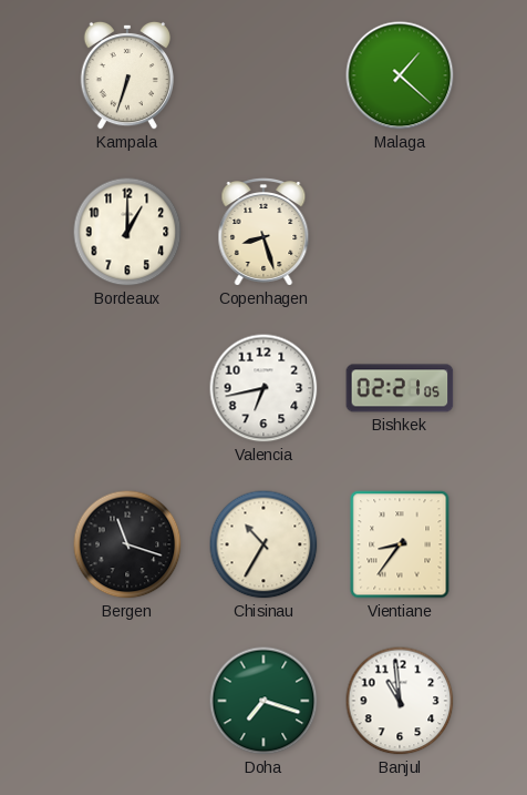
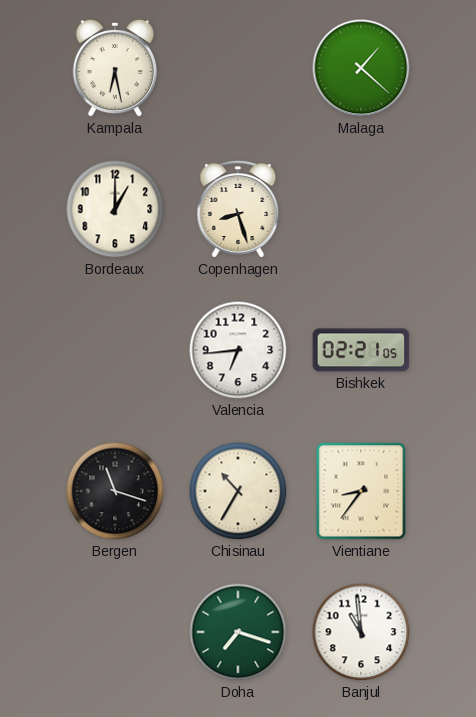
Kampala: 6:33 -> 6:28 (114, 68)
Valencia: 6:43 -> 6:44 (238, 350)
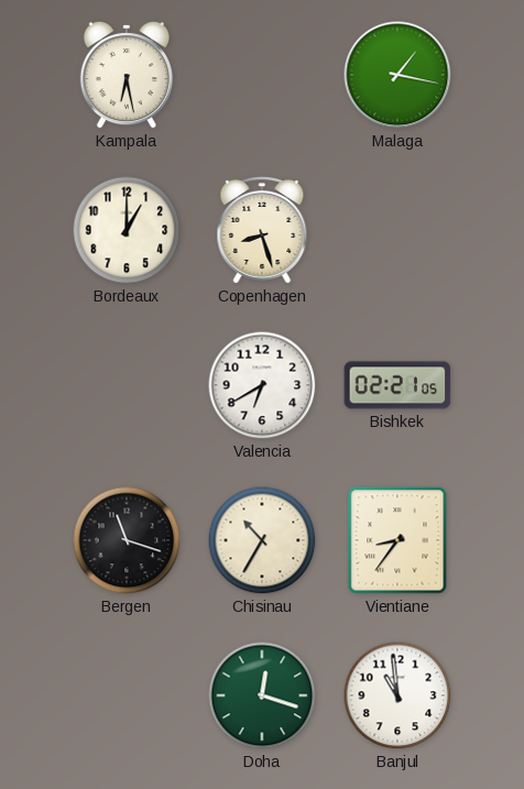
Malaga: 1:22 -> 1:17 (397, 75)
Valencia: 6:44 -> 6:40 (262, 385)
Doha: 7:18 -> 12:18 (262, 695)
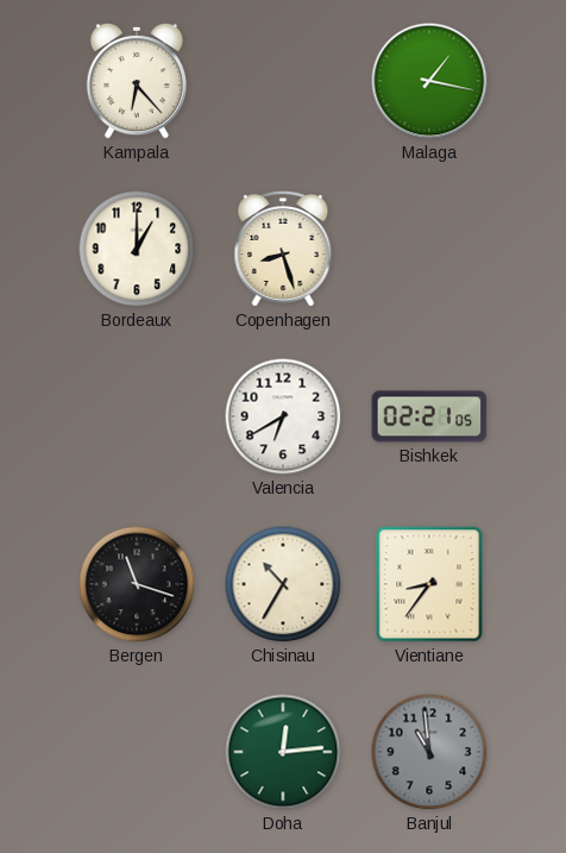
Kampala: 6:28 -> 6:23 (136, 81)
Doha: 12:18 -> 12:14 (283, 752)
Banjul dial: white -> grey (429, 752)
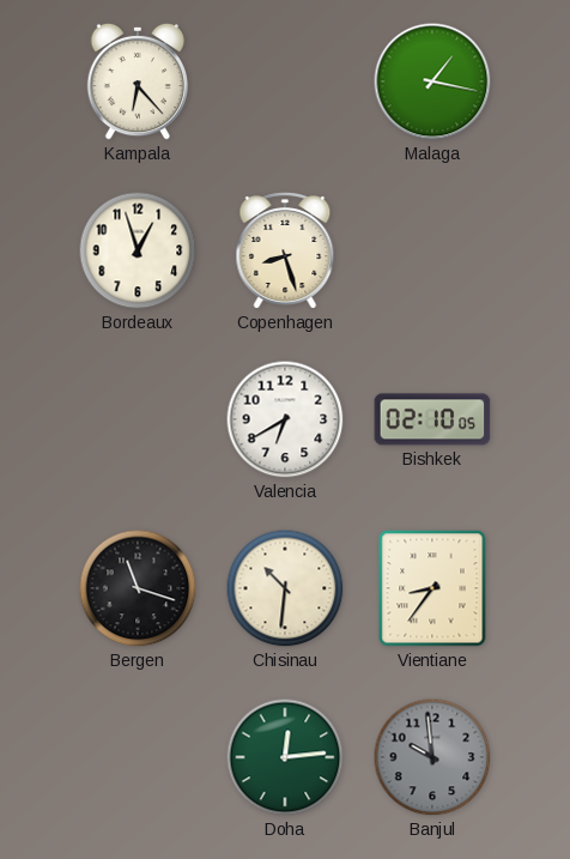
Bordeaux: 1:00 -> 12:57 (138, 250)
Bishkek: 02:21 -> 02:10 (432, 419)
Chisinau: 10:35 -> 10:31 (285, 588)
Banjul: 10:59 -> 9:59 (432, 757)
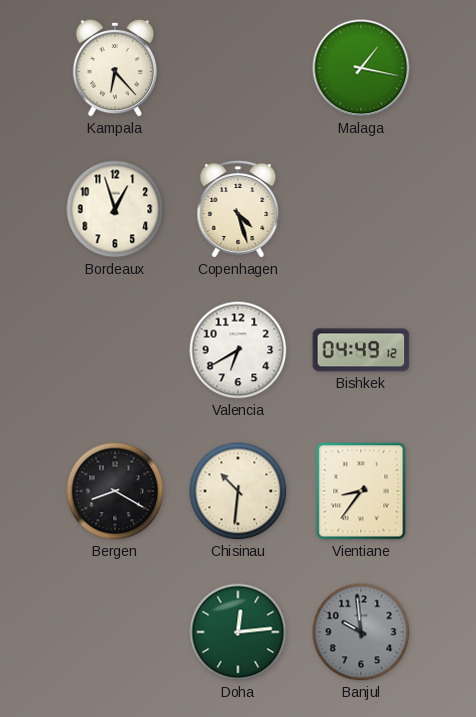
Copenhagen: 8:27 -> 4:27 (238, 209)
Bishkek: 02:10 -> 04:49 (361, 350)
Bergen: 11:18 -> 8:20 (115, 491)
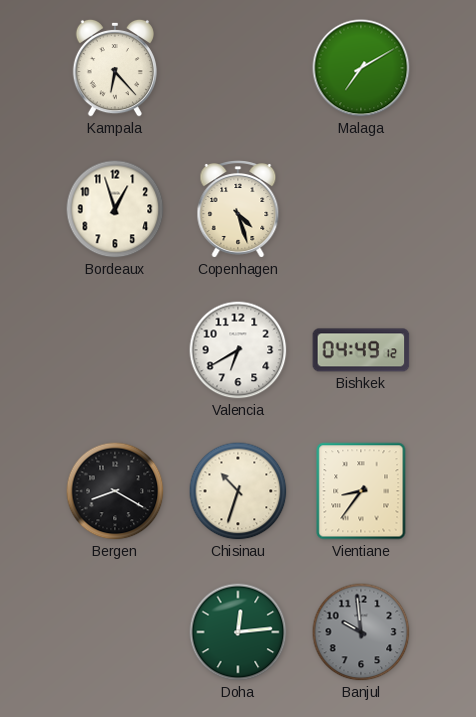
Malaga: 1:17 -> 7:10 (361, 68)
Chisinau: 10:31 -> 10:33 (238, 491)
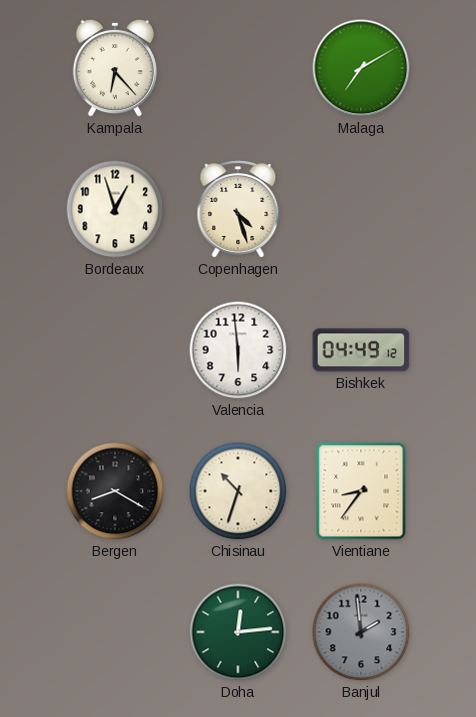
Valencia: 6:40 -> 5:59 (238, 350)
Banjul: 9:59 -> 1:59 (361, 632)
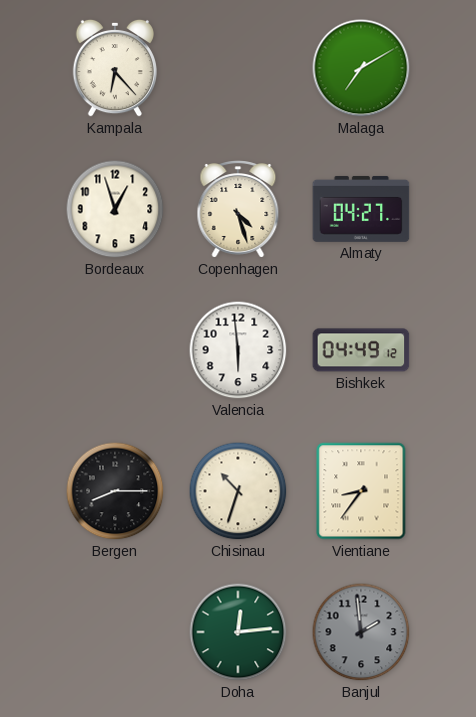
Almaty: none -> 04:27 (361, 209)
Bergen: 8:20 -> 8:15 (115, 491)
